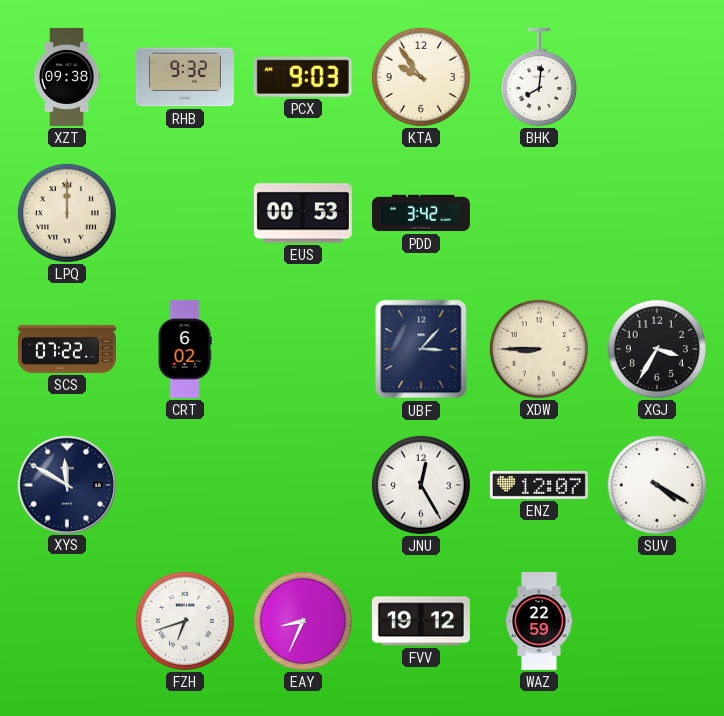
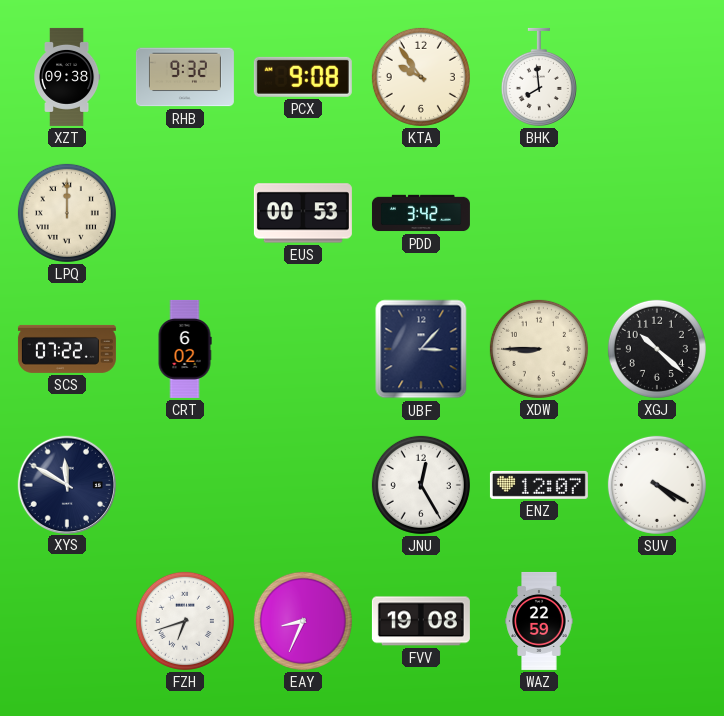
PCX: 9:03 -> 9:08 (303, 77)
BHK: 8:01 -> 7:59 (539, 77)
XGJ: 3:35 -> 10:22 (657, 349)
FVV: 19:12 -> 19:08 (421, 621)
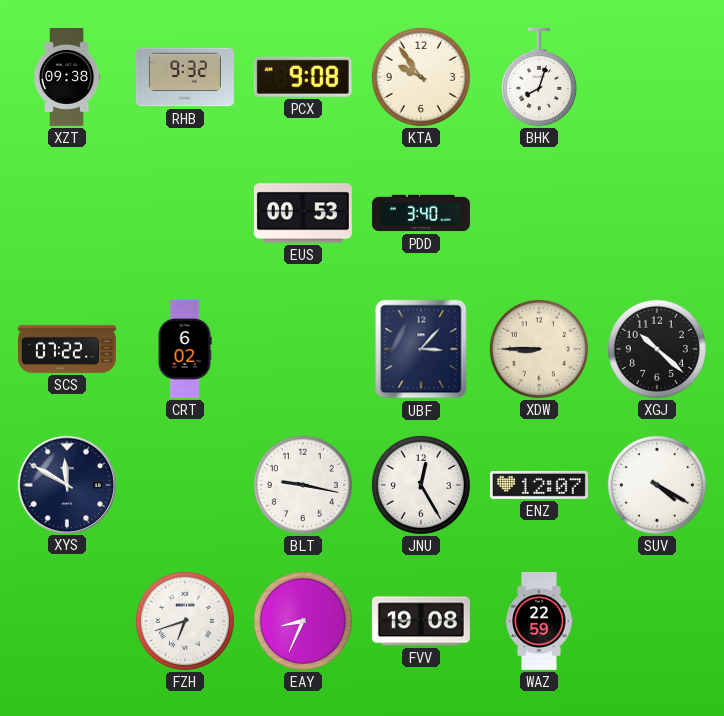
BHK: 7:59 -> 8:03 (539, 77)
LPQ: 12:00 -> none (67, 213)
PDD: 3:42 -> 3:40 (421, 213)
BLT: none -> 9:17 (303, 485)
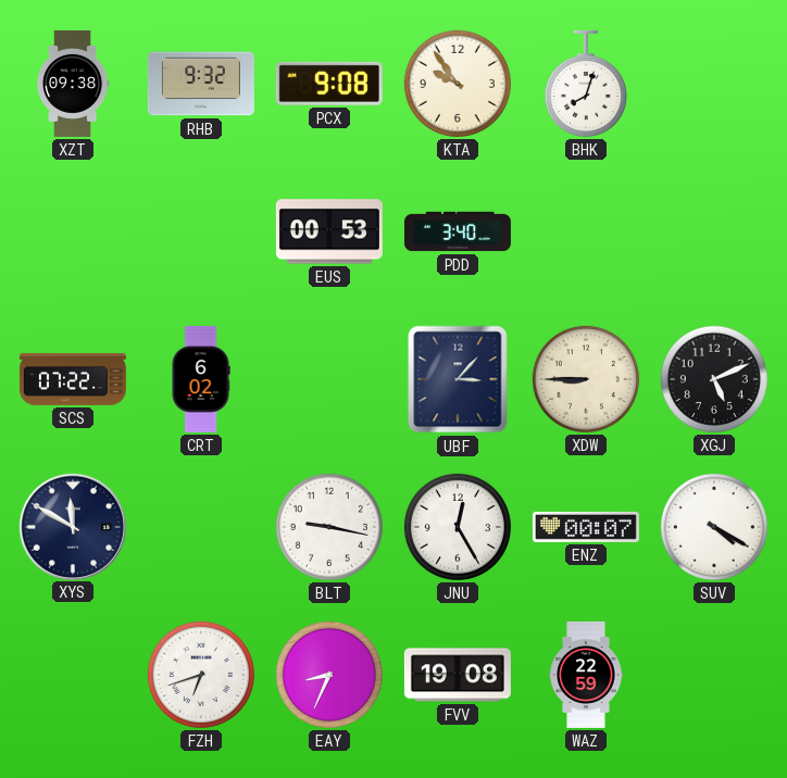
XGJ: 10:22 -> 5:11 (714, 379)
ENZ: 12:07 -> 00:07 (586, 527)
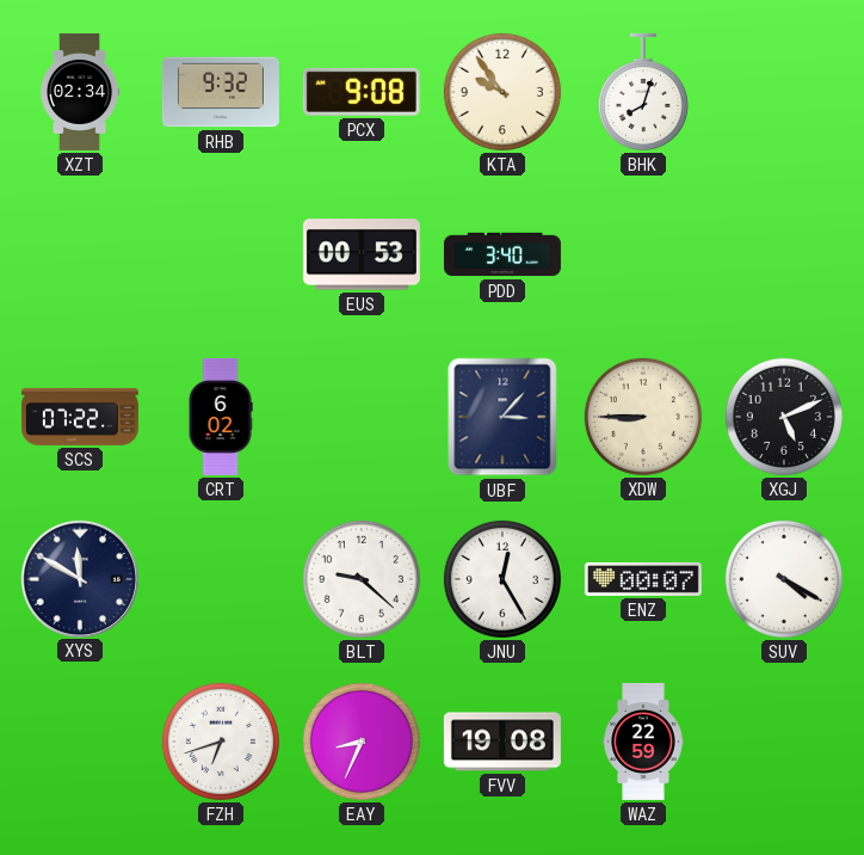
XZT: 09:38 -> 02:34 (80, 92)
BLT: 9:17 -> 9:22 (362, 579)
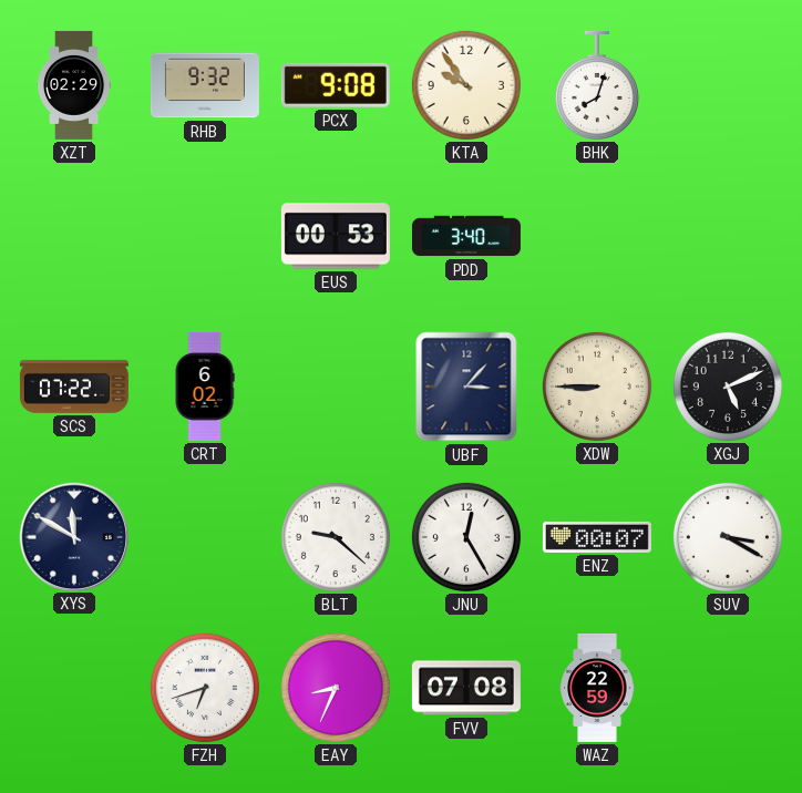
XZT: 02:34 -> 02:29 (74, 85)
SUV: 4:20 -> 3:20 (728, 537)
FVV: 19:08 -> 07:08 (466, 688)
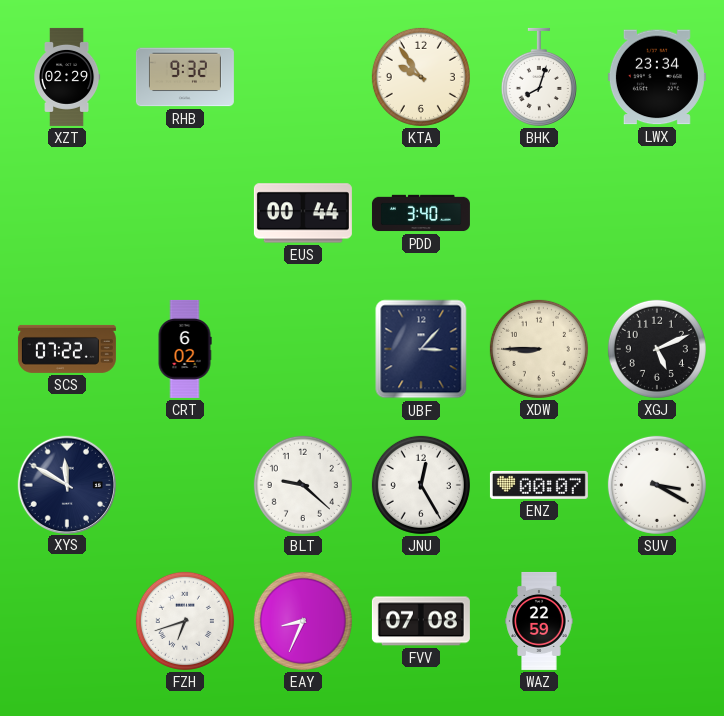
PCX: 9:08 -> none (336, 85)
LWX: none -> 23:34 (657, 77)
EUS: 00:53 -> 00:44 (303, 213)
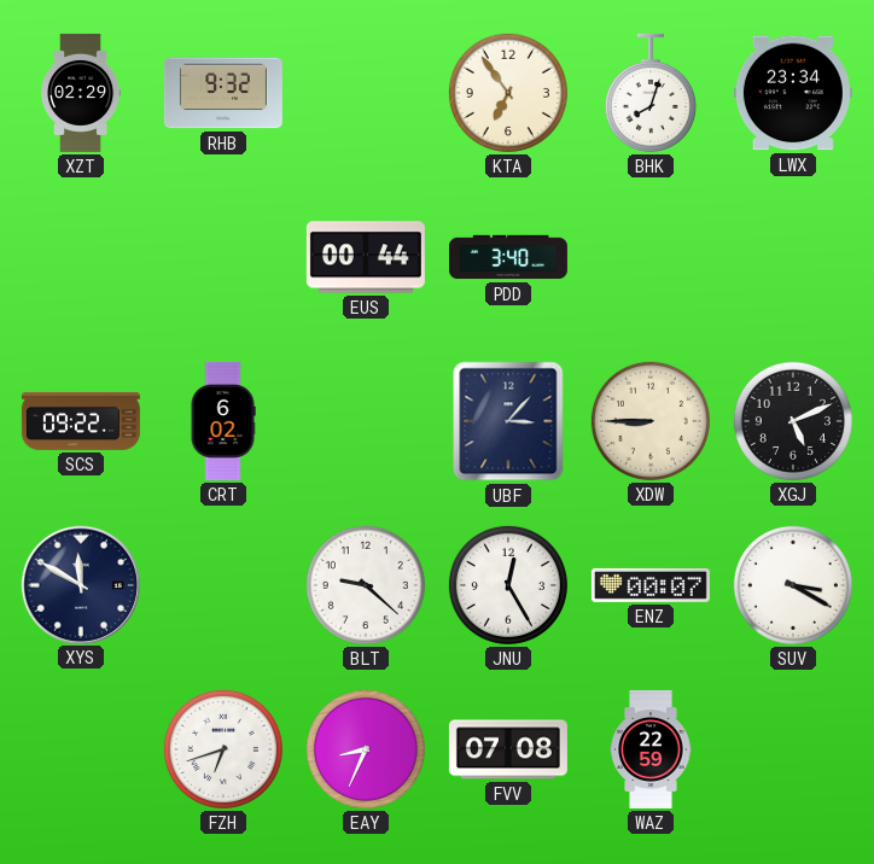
KTA: 9:54 -> 6:54 (508, 93)
SCS: 07:22 -> 09:22 (81, 421)
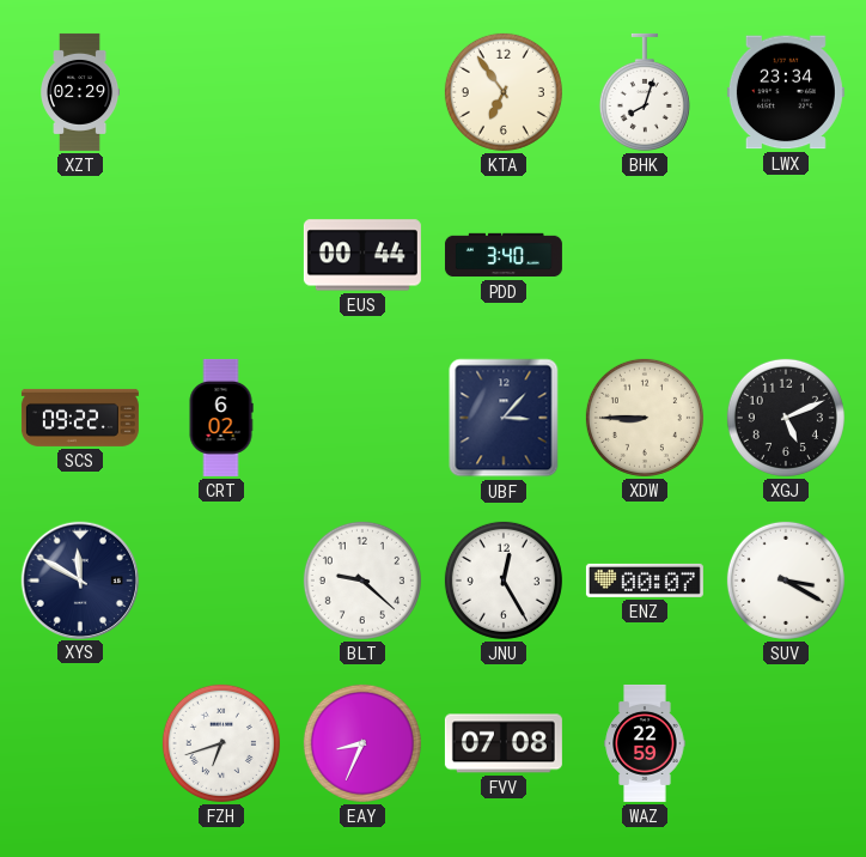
RHB: 9:32 -> none (223, 93)
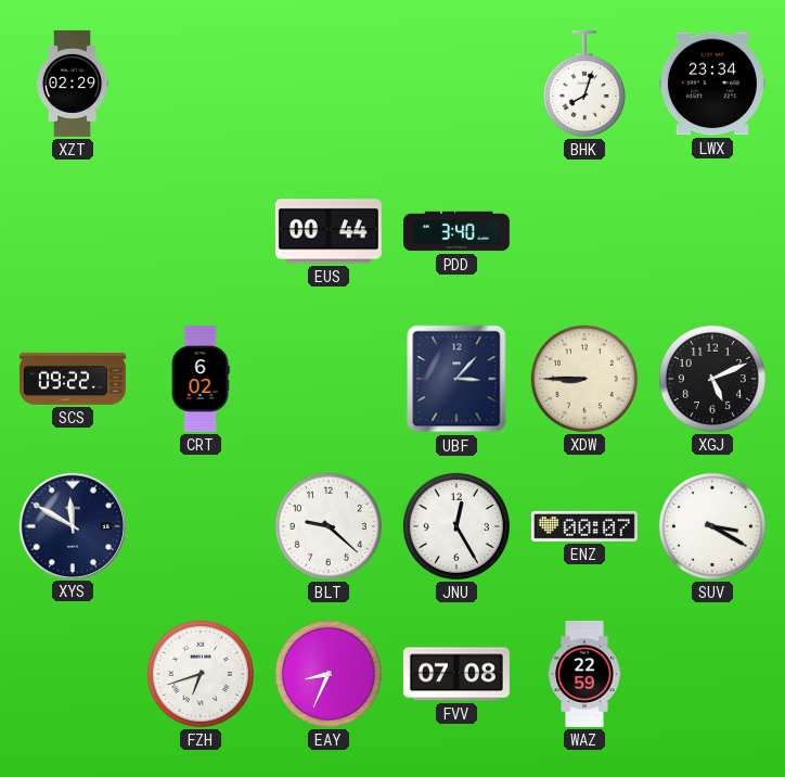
KTA: 6:54 -> none (504, 92)
